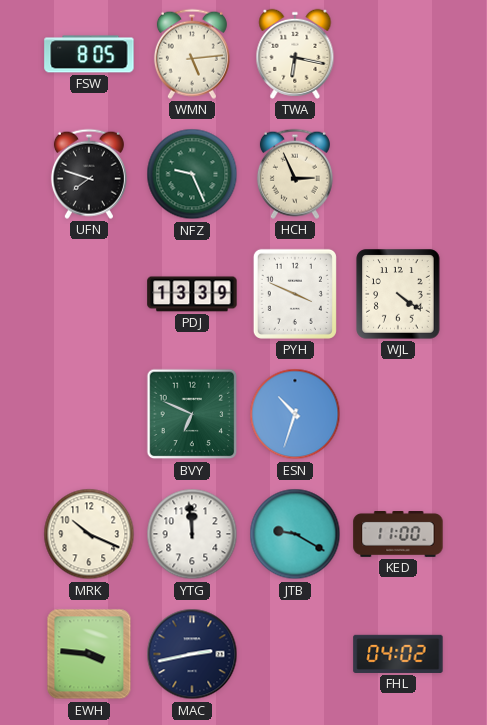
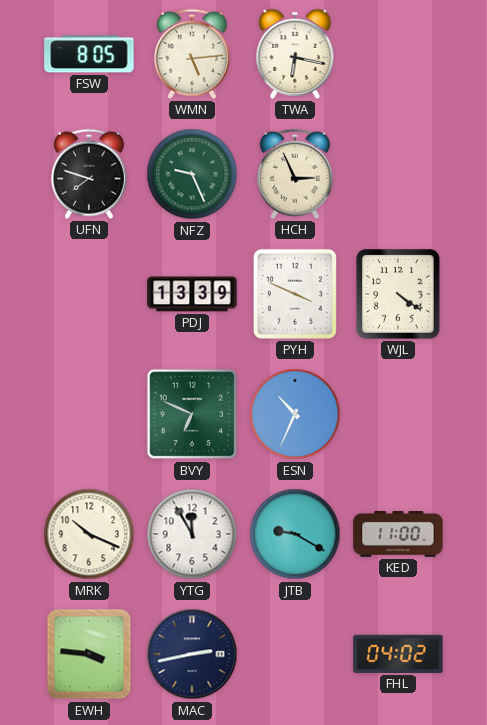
ESN: 10:33 -> 10:34 (295, 414)
YTG: 11:59 -> 11:55 (192, 534)
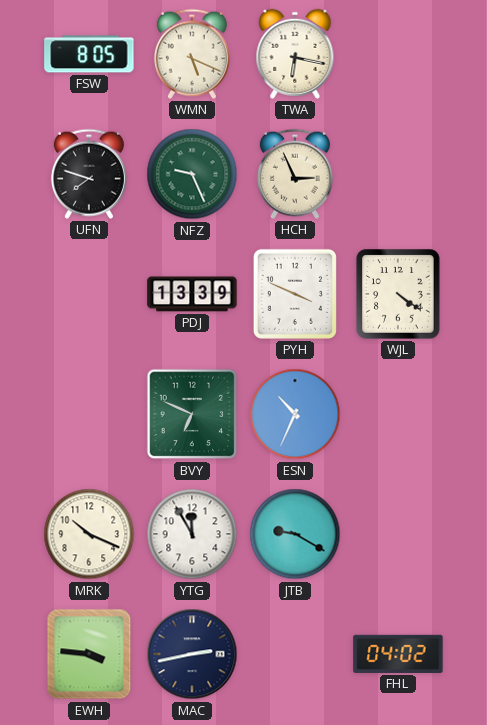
WMN: 5:14 -> 5:19 (192, 54)
KED: 11:00 -> none (398, 535)
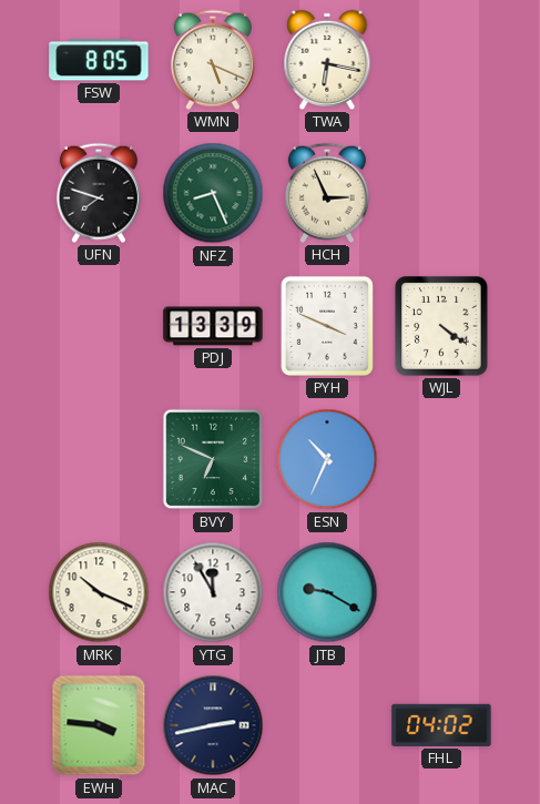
NFZ: 9:26 -> 8:26 (213, 193)
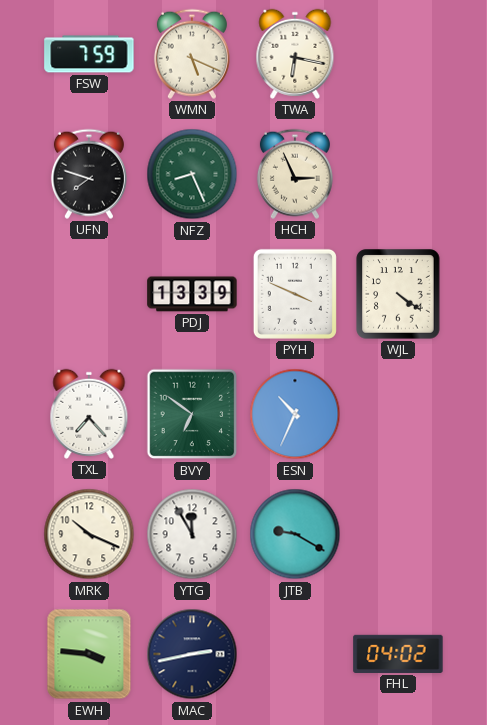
FSW: 8:05 -> 7:59 (89, 54)
TXL: none -> 7:23 (89, 414)
BVY: 6:49 -> 6:51 (192, 414)
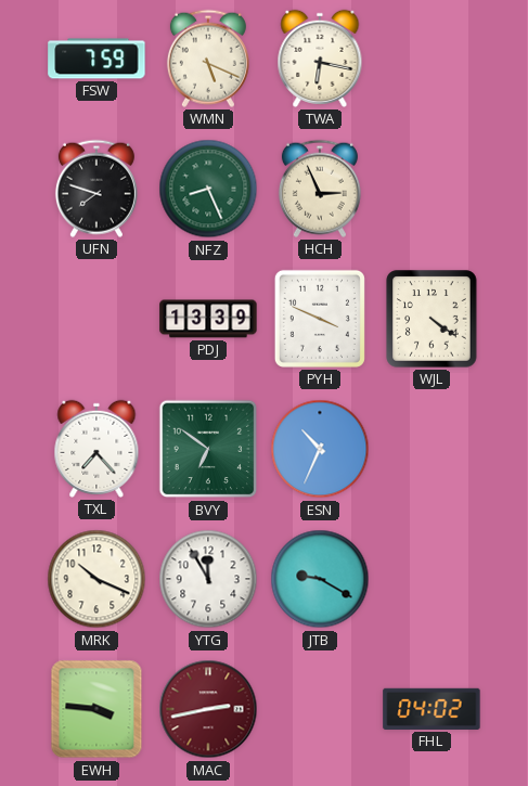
MAC dial: navy -> burgundy (208, 709)
